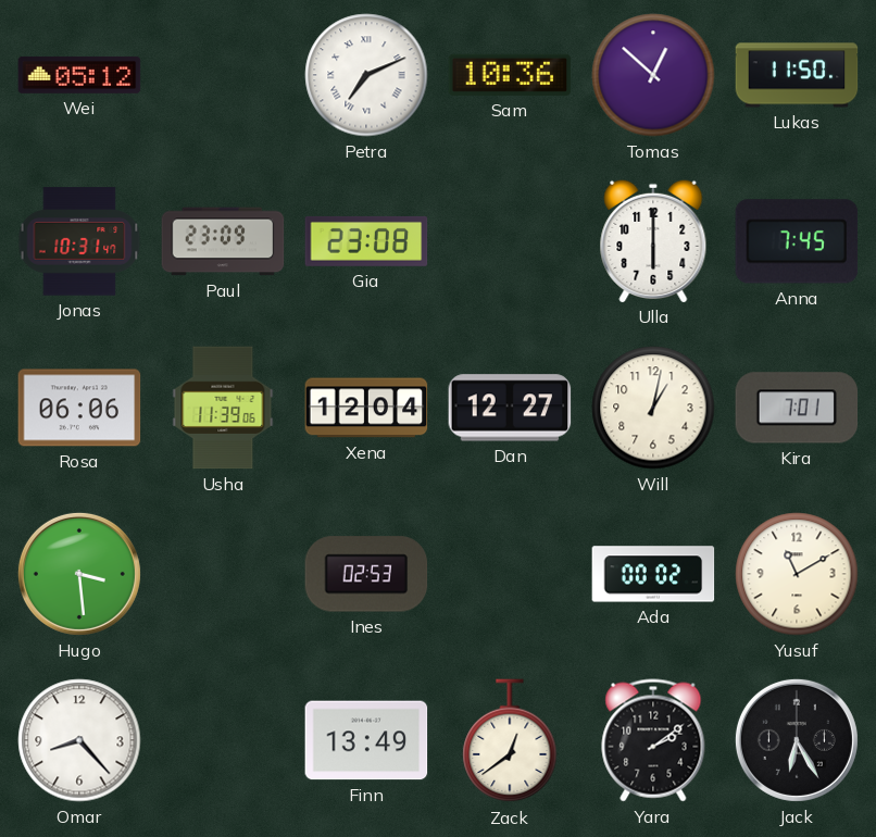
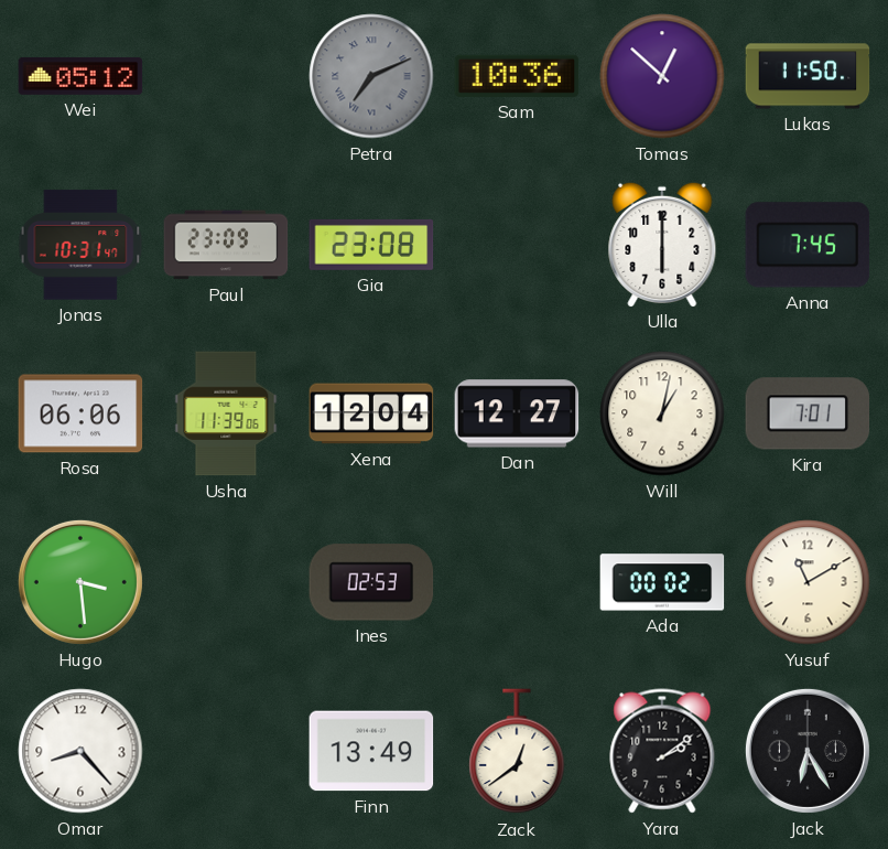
Petra dial: white -> grey (371, 76)
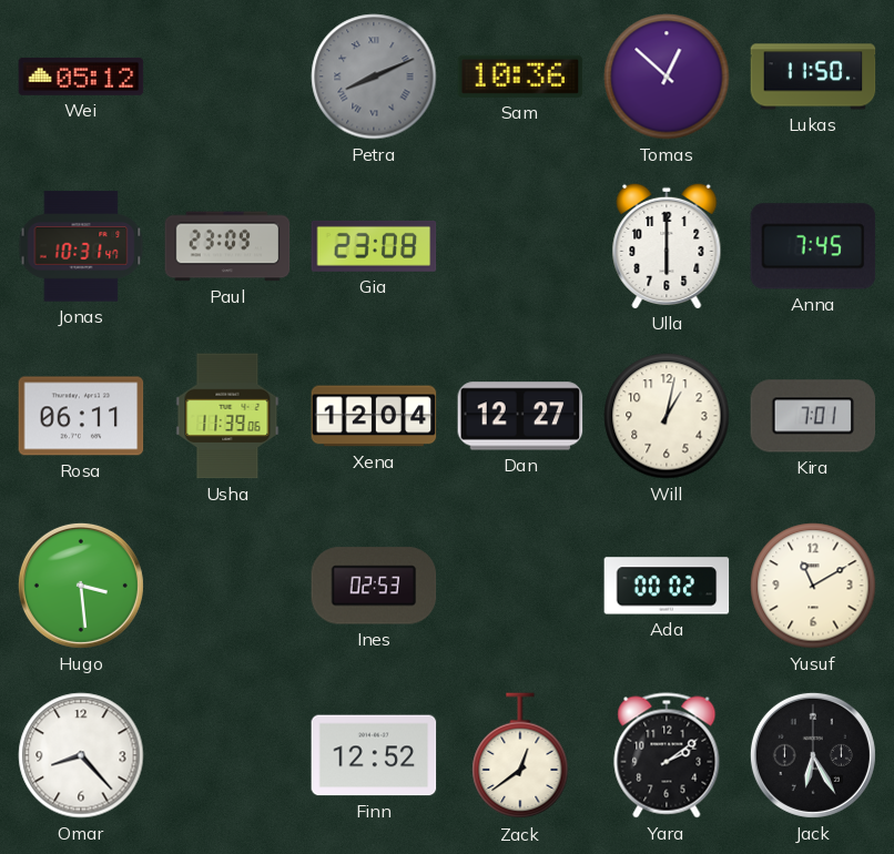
Petra: 7:11 -> 8:11 (374, 77)
Rosa: 06:06 -> 06:11 (81, 416)
Finn: 13:49 -> 12:52 (374, 755)
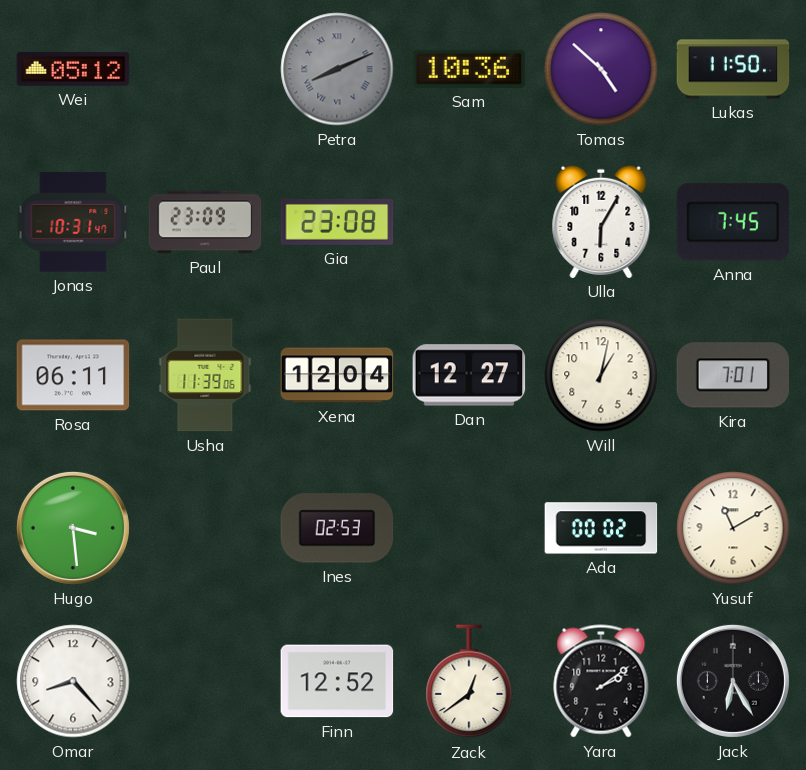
Tomas: 12:52 -> 4:52 (601, 69)
Ulla: 6:00 -> 6:05 (601, 221)
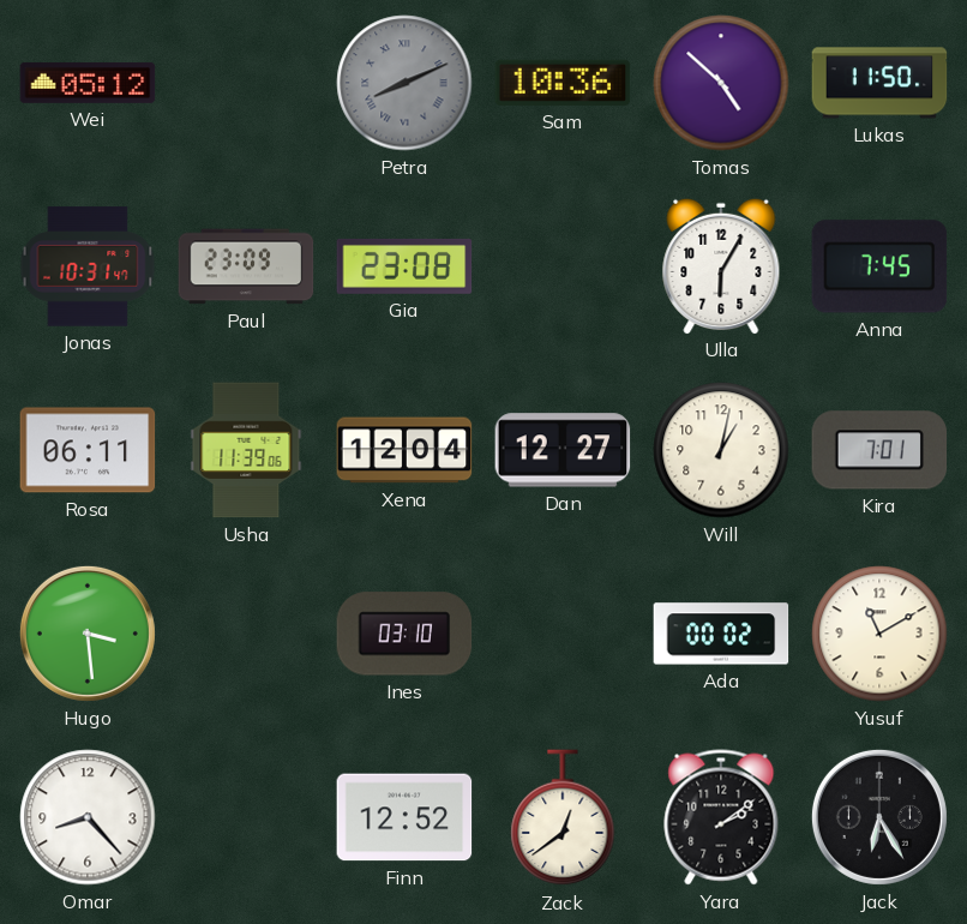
Ines: 02:53 -> 03:10 (404, 634)
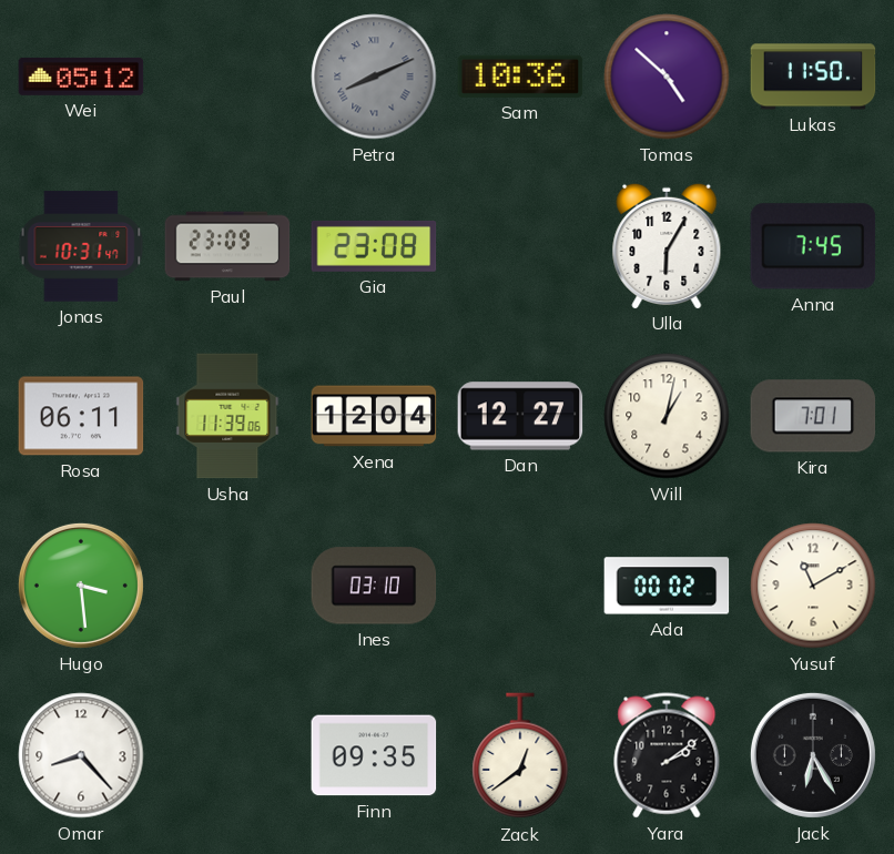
Finn: 12:52 -> 09:35 (374, 755)
